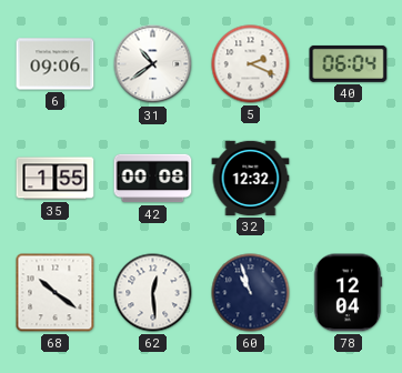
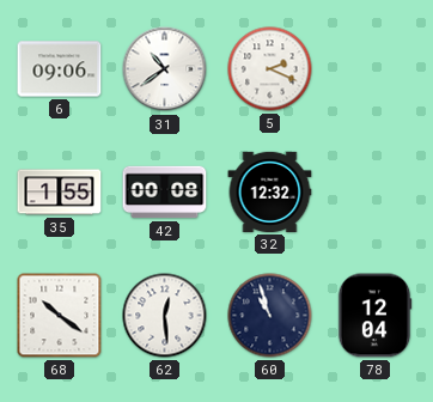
40: 06:04 -> none (349, 63)
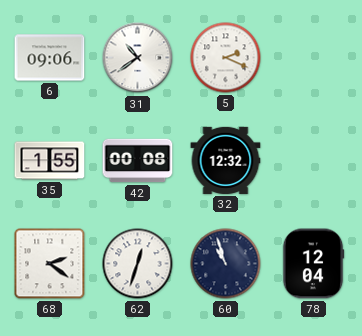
68: 10:21 -> 2:21 (50, 264)
62: 12:29 -> 12:33 (138, 264)
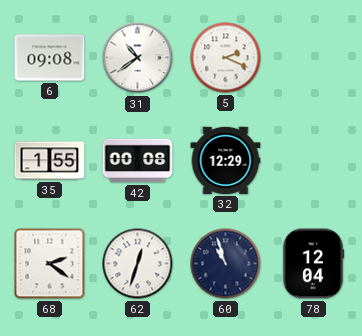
6: 09:06 -> 09:08 (50, 58)
32: 12:32 -> 12:29 (226, 160)
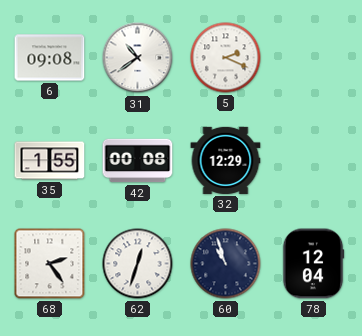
68: 2:21 -> 2:24 (50, 264)
